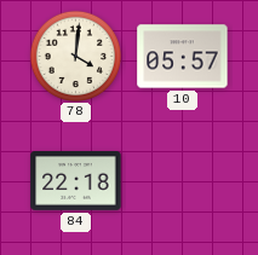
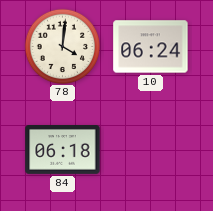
10: 05:57 -> 06:24 (151, 47)
84: 22:18 -> 06:18 (63, 150)
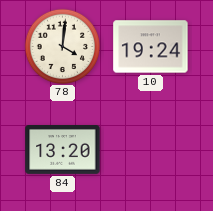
10: 06:24 -> 19:24 (151, 47)
84: 06:18 -> 13:20 (63, 150)
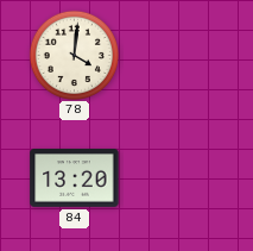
10: 19:24 -> none (151, 47)
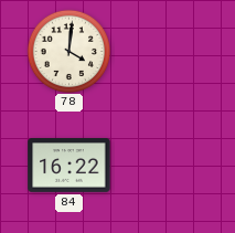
84: 13:20 -> 16:22 (70, 166)
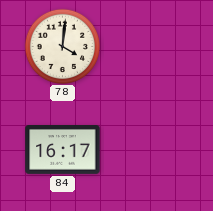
84: 16:22 -> 16:17 (63, 150)
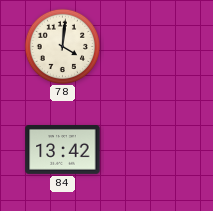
84: 16:17 -> 13:42 (63, 150)
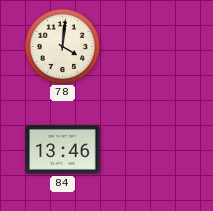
84: 13:42 -> 13:46 (63, 150)
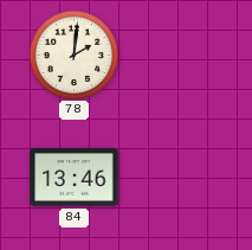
78: 4:01 -> 2:01 (73, 55)
